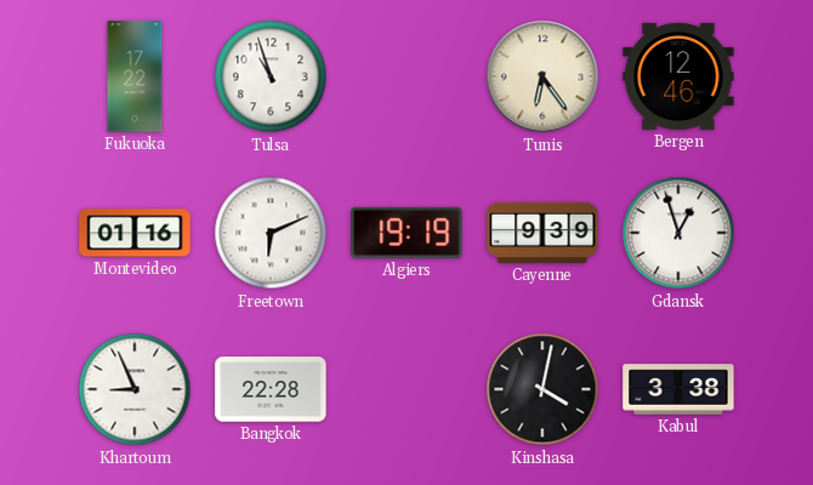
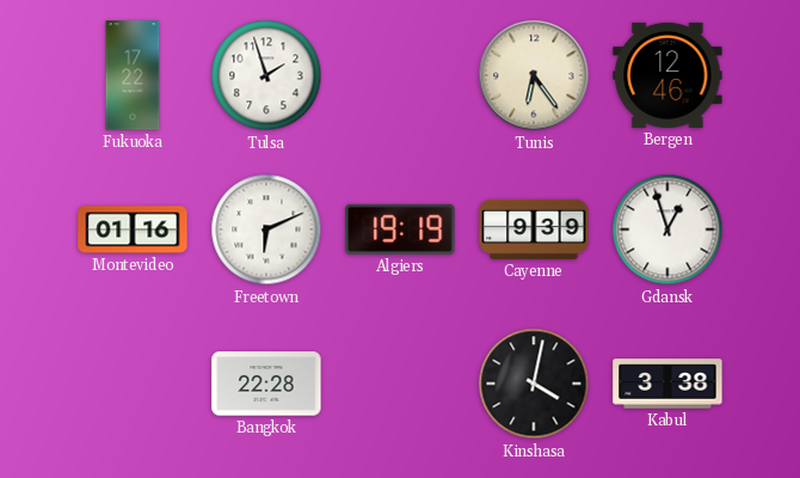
Tulsa: 10:57 -> 1:57 (266, 75)
Khartoum: 8:56 -> none (135, 389)
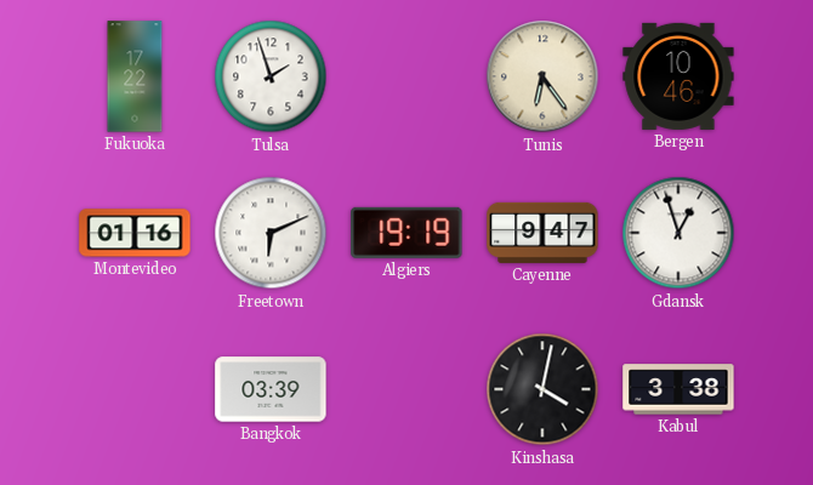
Bergen: 12:46 -> 10:46 (678, 76)
Cayenne: 9:39 -> 9:47 (542, 233)
Bangkok: 22:28 -> 03:39 (271, 389)
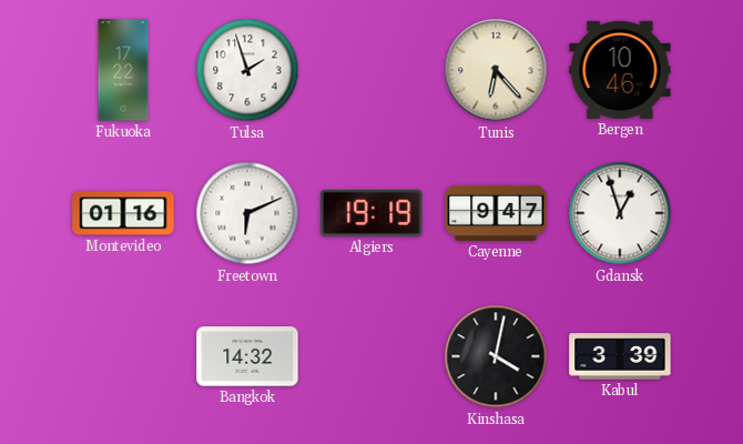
Tunis: 6:24 -> 6:23 (496, 70)
Bangkok: 03:39 -> 14:32 (247, 356)
Kabul: 3:38 -> 3:39 (620, 356)
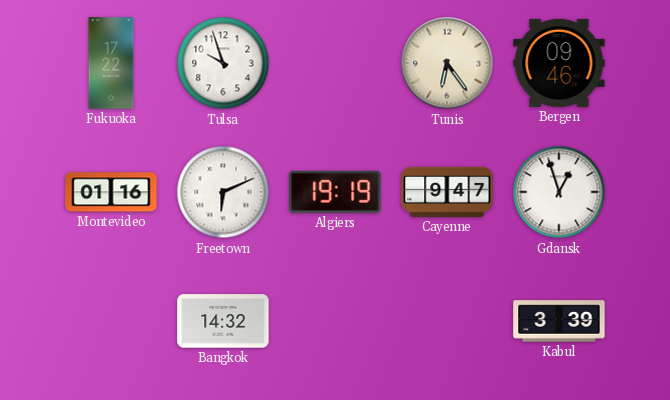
Tulsa: 1:57 -> 9:57 (223, 63)
Tunis: 6:23 -> 6:24 (447, 63)
Bergen: 10:46 -> 09:46 (559, 63)
Kinshasa: 4:02 -> none (496, 356)
